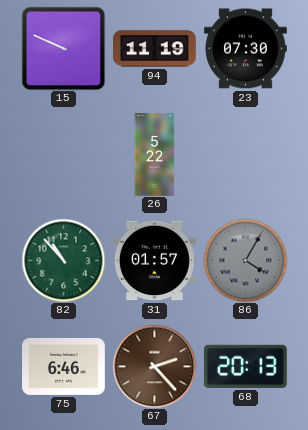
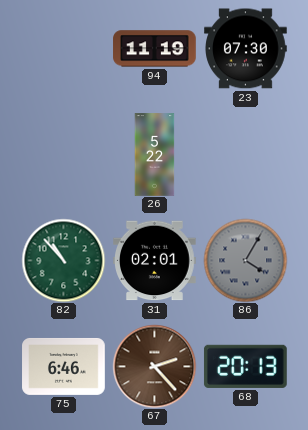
15: 9:49 -> none (63, 48)
31: 01:57 -> 02:01 (155, 261)
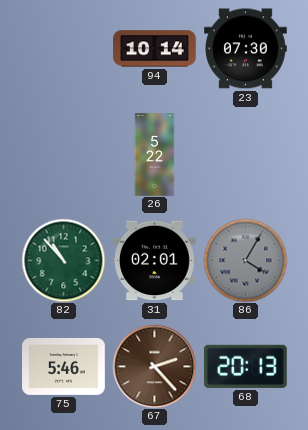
94: 11:19 -> 10:14 (155, 49)
75: 6:46 -> 5:46 (64, 366)
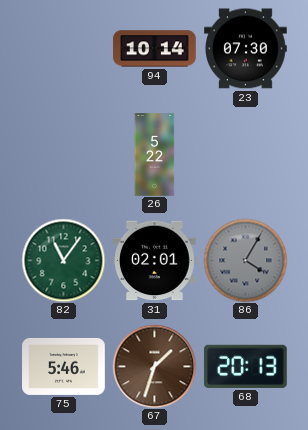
82: 10:53 -> 11:06 (63, 260)
67: 2:23 -> 1:33 (154, 366)
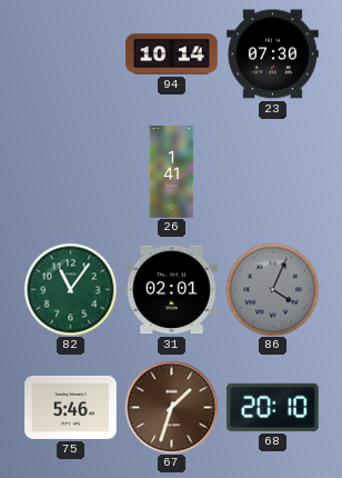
26: 5:22 -> 1:41 (172, 172)
86: 4:05 -> 4:04 (272, 289)
68: 20:13 -> 20:10 (272, 407)
